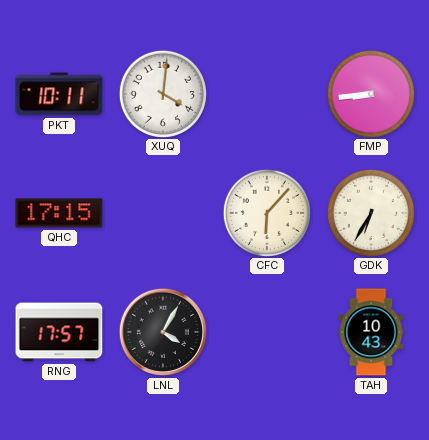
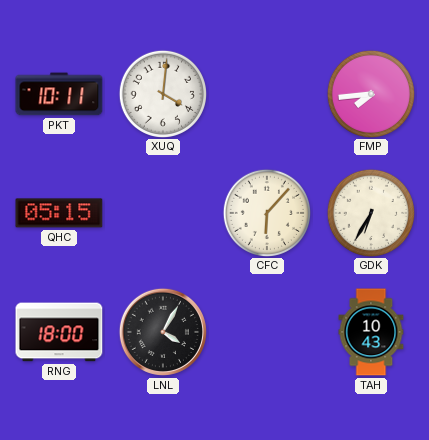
FMP: 8:44 -> 7:44 (370, 93)
QHC: 17:15 -> 05:15 (59, 213)
RNG: 17:57 -> 18:00 (59, 332)
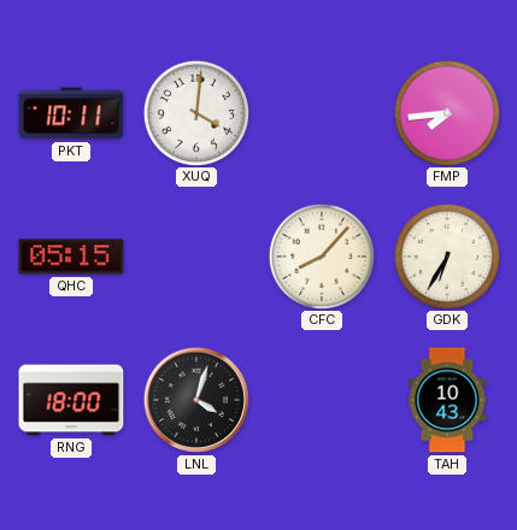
CFC: 6:07 -> 8:07 (321, 255)
LNL: 4:05 -> 4:03 (196, 400)
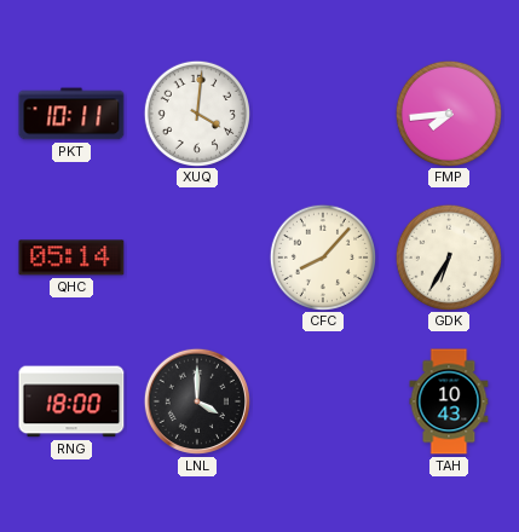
QHC: 05:15 -> 05:14 (71, 258)
LNL: 4:03 -> 4:00 (197, 401)
